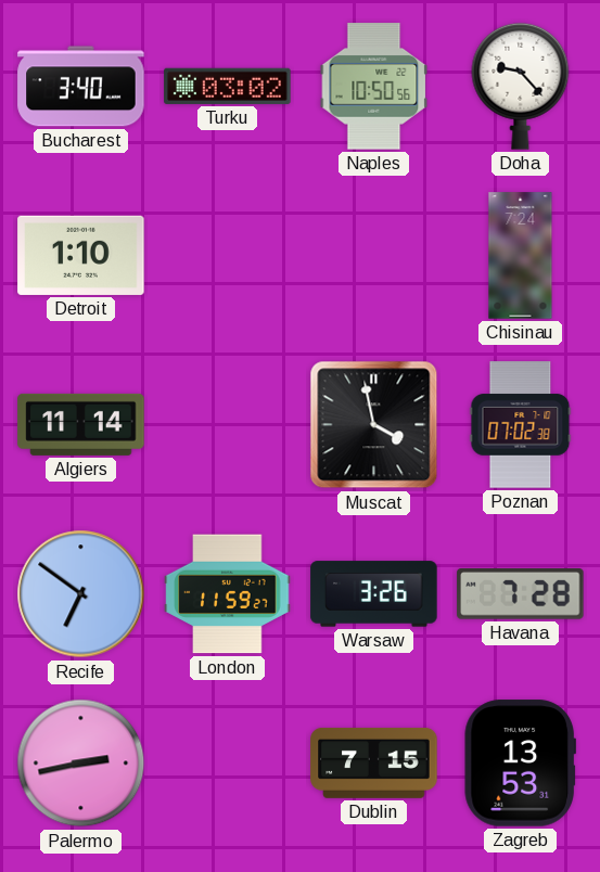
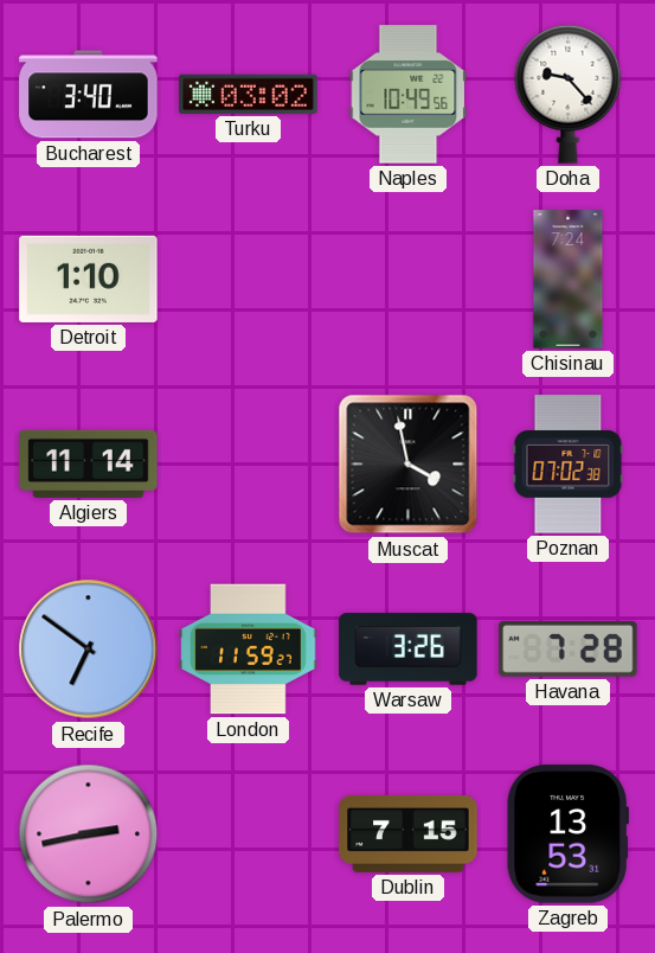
Naples: 10:50 -> 10:49 (409, 95)
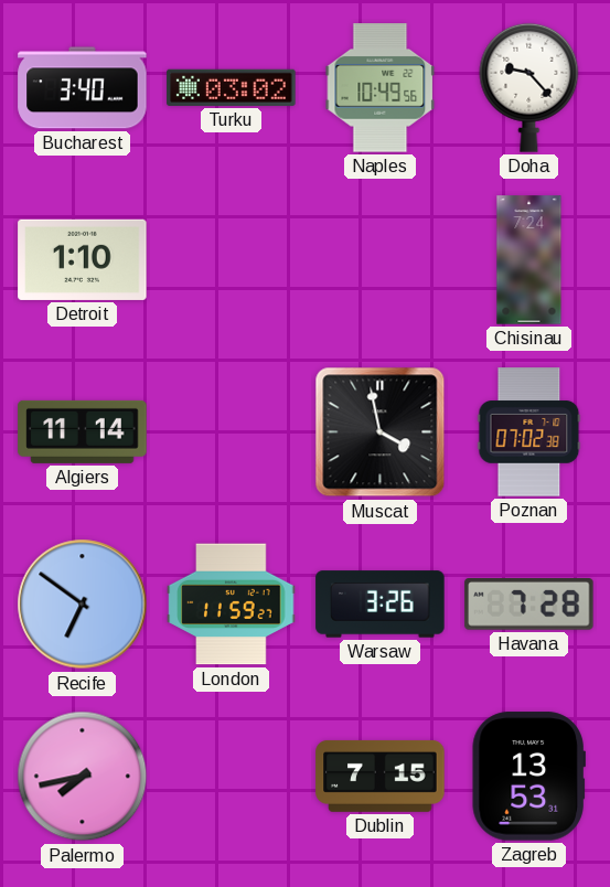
Palermo: 2:43 -> 7:43 (83, 777)
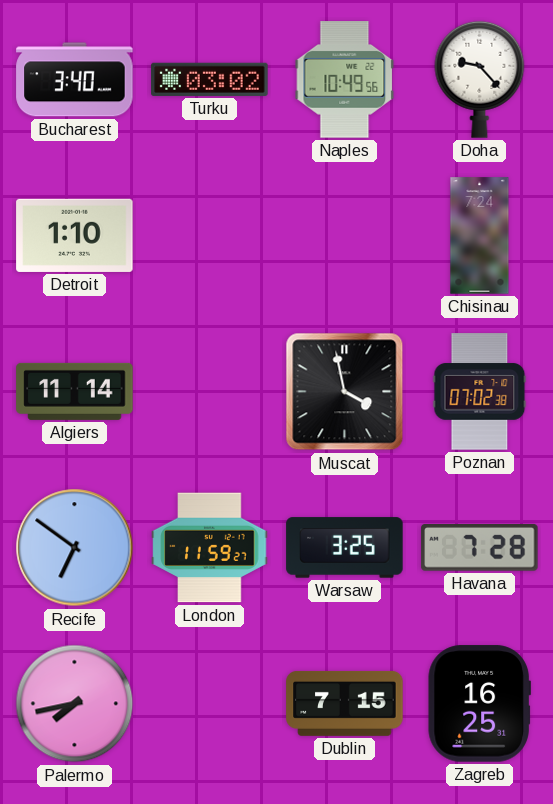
Warsaw: 3:26 -> 3:25 (345, 548)
Zagreb: 13:53 -> 16:25 (479, 704)
